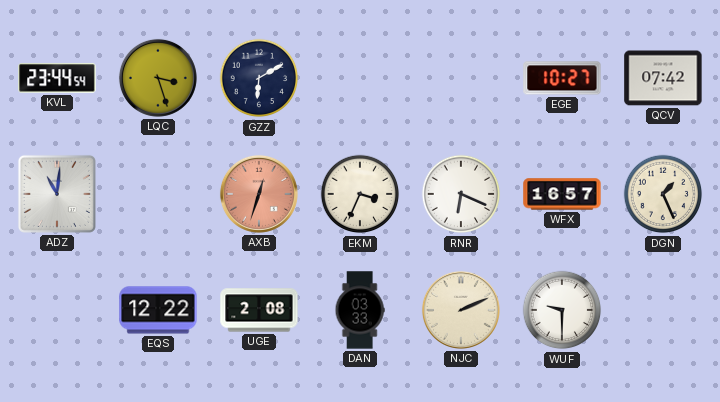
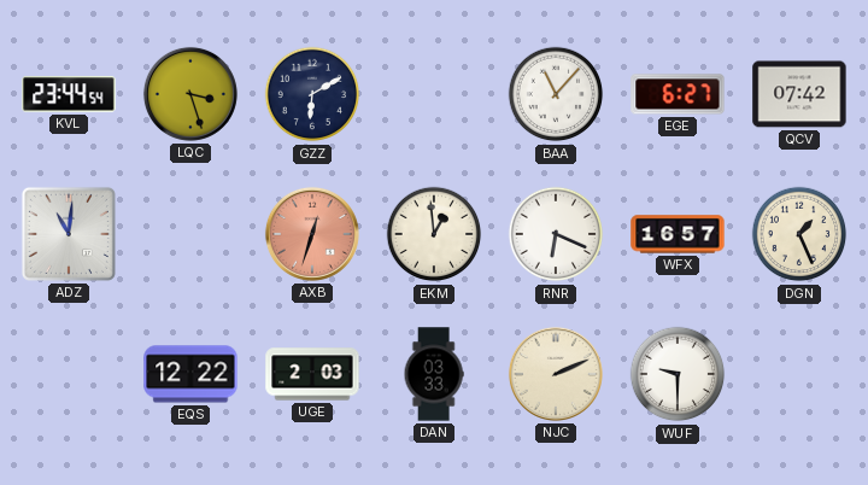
BAA: none -> 11:07 (556, 94)
EGE: 10:27 -> 6:27 (678, 94)
EKM: 3:34 -> 12:59 (434, 234)
UGE: 2:08 -> 2:03 (312, 374)
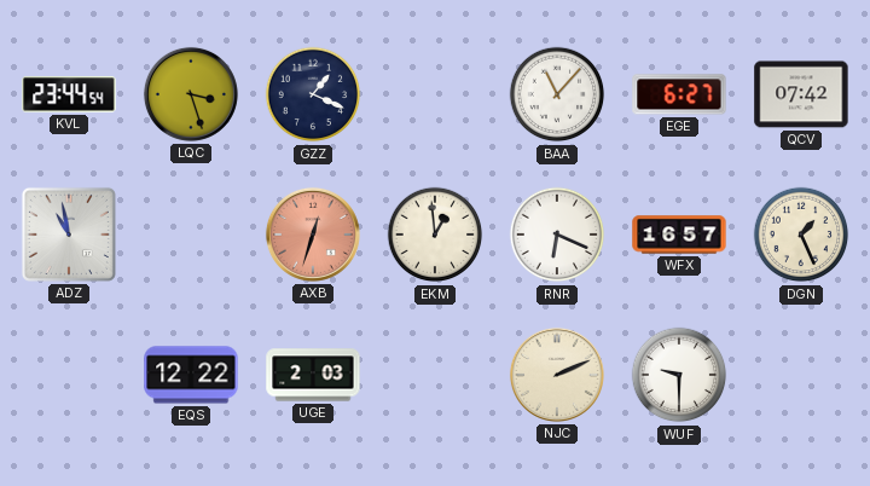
GZZ: 6:10 -> 1:19 (313, 94)
ADZ: 11:01 -> 10:58 (69, 235)
DAN: 03:33 -> none (434, 374)
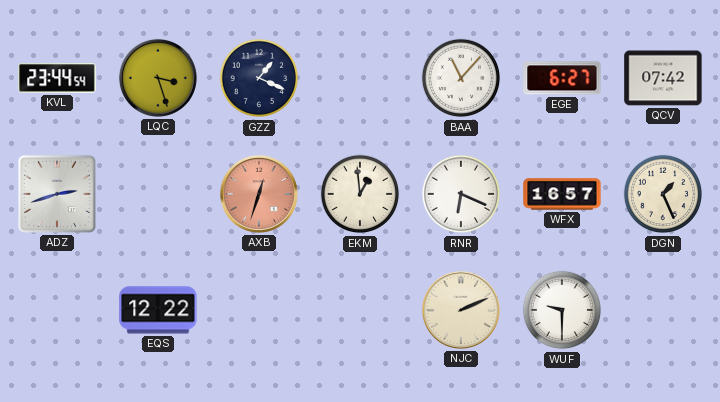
ADZ: 10:58 -> 2:42 (57, 194)
UGE: 2:03 -> none (313, 375)
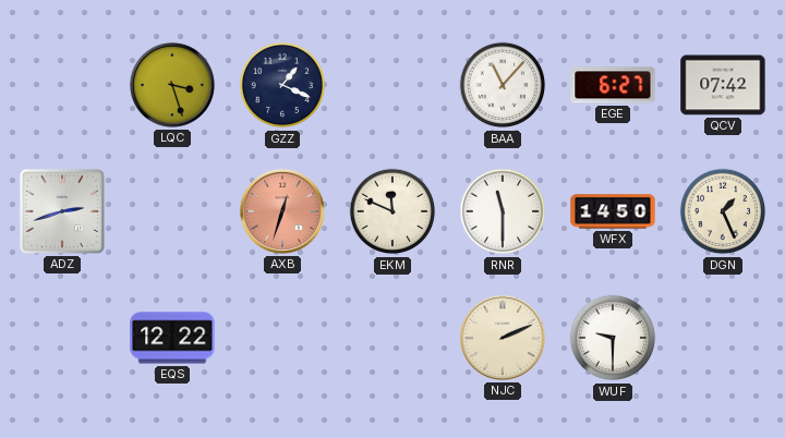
KVL: 23:44 -> none (57, 78)
EKM: 12:59 -> 11:49 (392, 211)
RNR: 6:19 -> 11:30 (503, 211)
WFX: 16:57 -> 14:50 (613, 211)
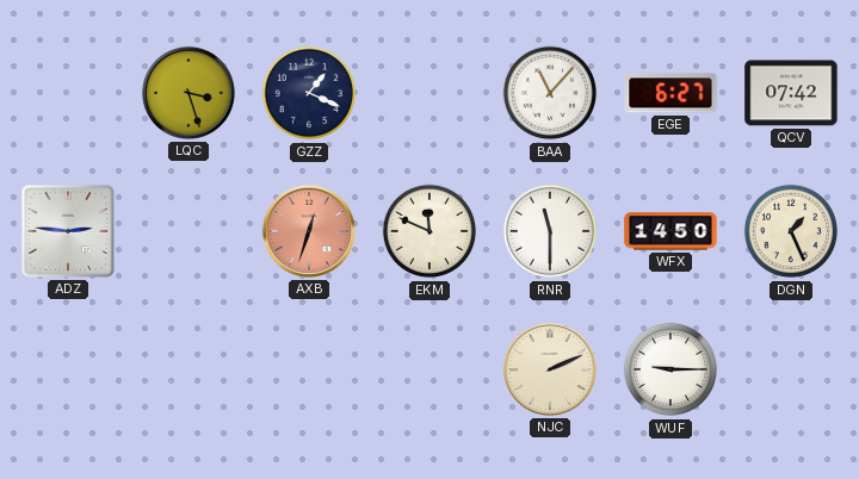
ADZ: 2:42 -> 2:46 (68, 231)
EQS: 12:22 -> none (172, 338)
WUF: 9:30 -> 9:15 (670, 369)
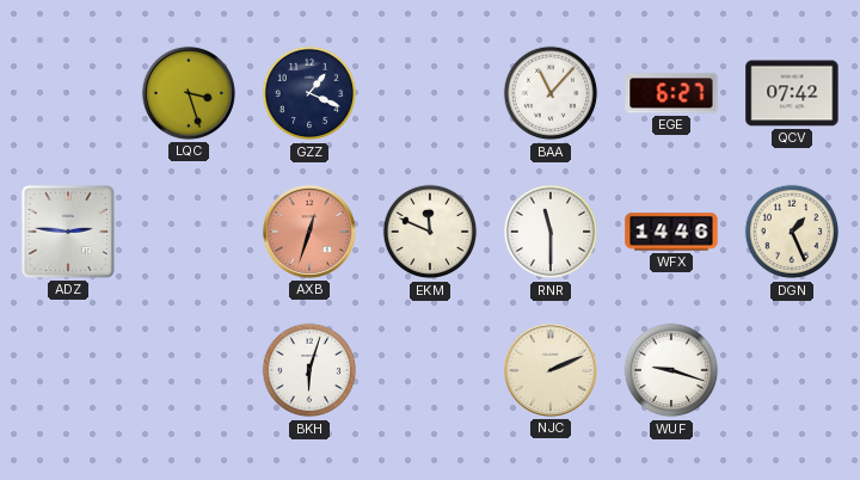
WFX: 14:50 -> 14:46 (671, 232)
BKH: none -> 6:03 (309, 370)
WUF: 9:15 -> 9:18 (671, 370)
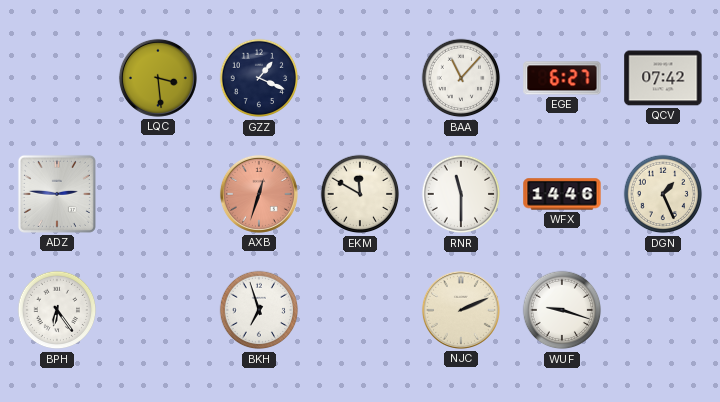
LQC: 3:27 -> 3:29 (158, 78)
EKM: 11:49 -> 11:50 (360, 194)
BPH: none -> 6:24 (57, 310)
BKH: 6:03 -> 6:57 (259, 310)
